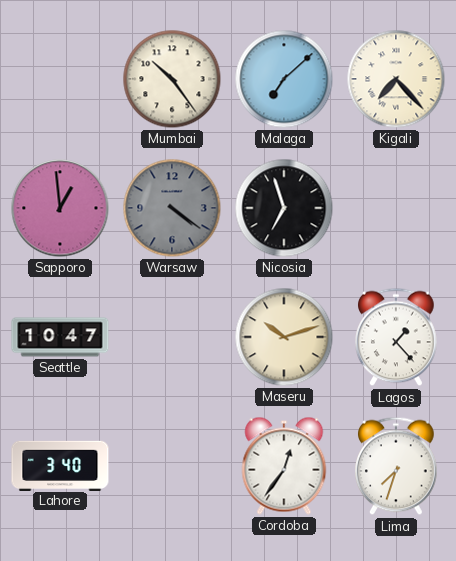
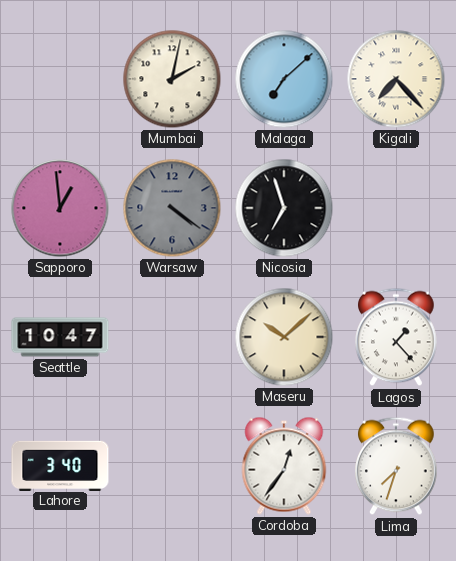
Mumbai: 10:24 -> 2:02 (172, 79)
Maseru: 10:12 -> 10:08 (284, 337)
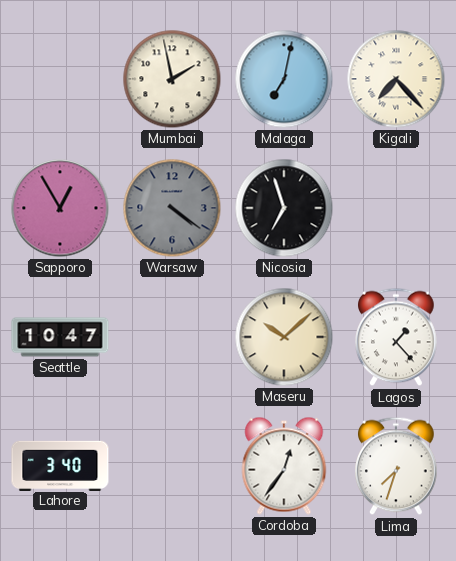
Mumbai: 2:02 -> 1:58 (172, 79)
Malaga: 7:08 -> 7:02 (284, 79)
Sapporo: 12:59 -> 12:55 (60, 208)
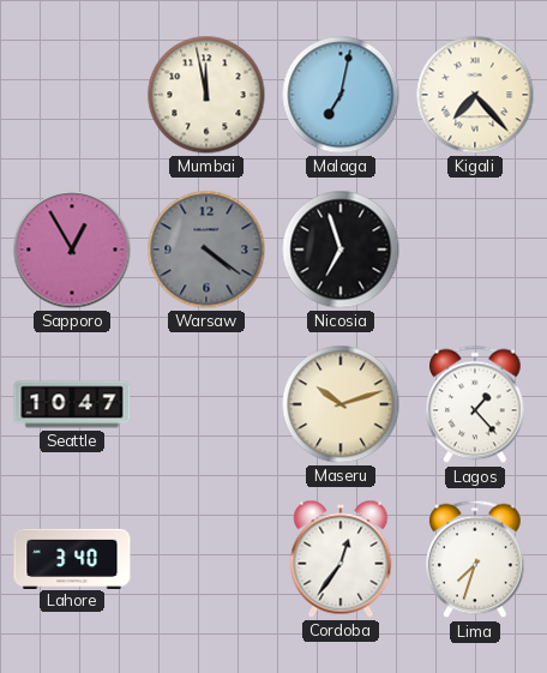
Mumbai: 1:58 -> 11:58 (206, 95)
Maseru: 10:08 -> 10:12 (341, 404)
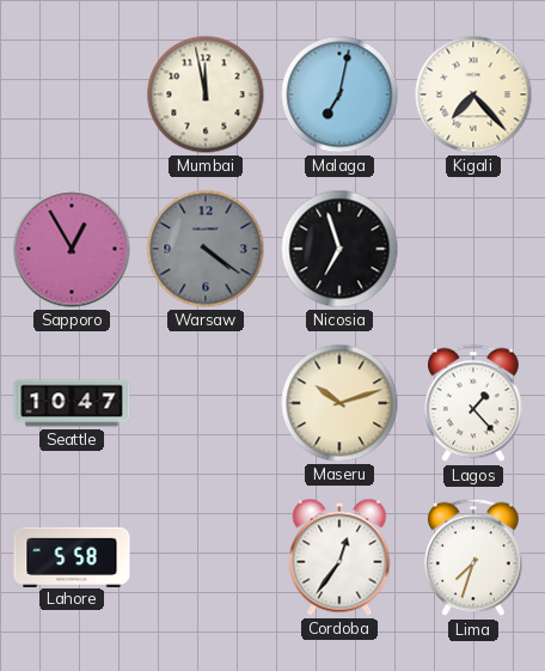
Lahore: 3:40 -> 5:58 (72, 556)
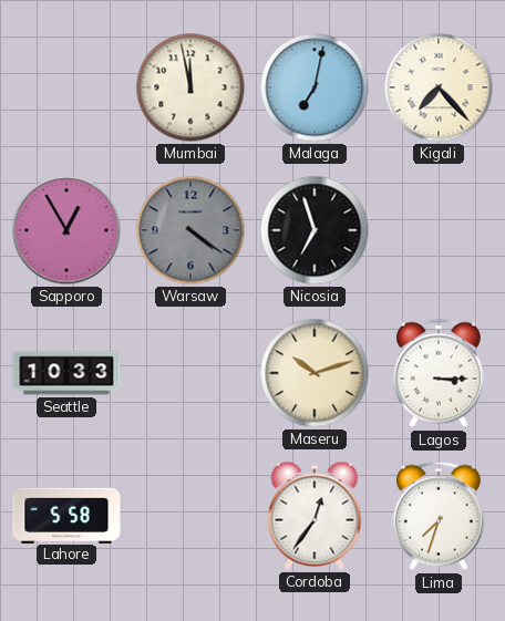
Seattle: 10:47 -> 10:33 (66, 373)
Lagos: 1:23 -> 3:15 (440, 373)
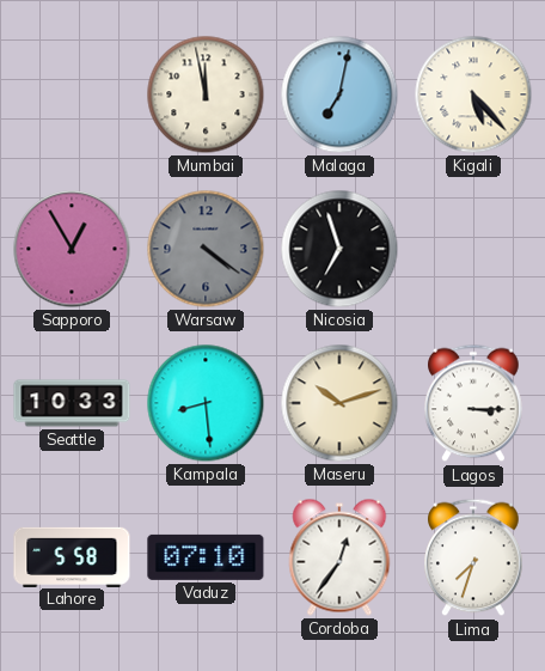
Kigali: 7:23 -> 5:23 (473, 94)
Kampala: none -> 8:29 (206, 403)
Vaduz: none -> 07:10 (206, 557)
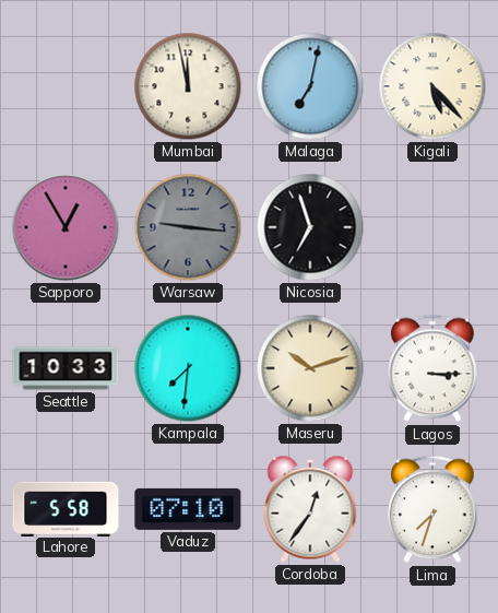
Warsaw: 4:21 -> 9:16 (188, 227)
Kampala: 8:29 -> 7:31 (188, 368)
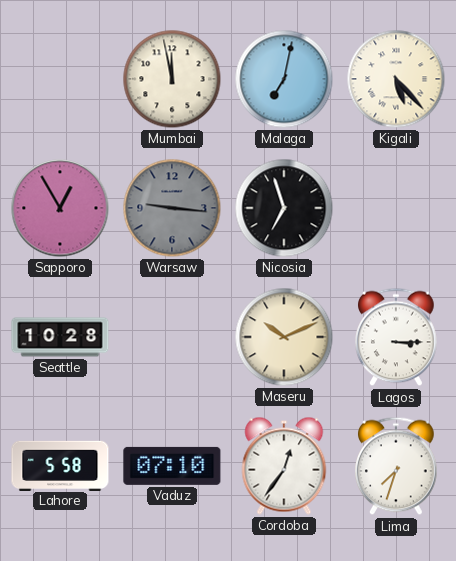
Seattle: 10:33 -> 10:28 (60, 337)
Kampala: 7:31 -> none (188, 368)
Maseru: 10:12 -> 10:11 (284, 337)
